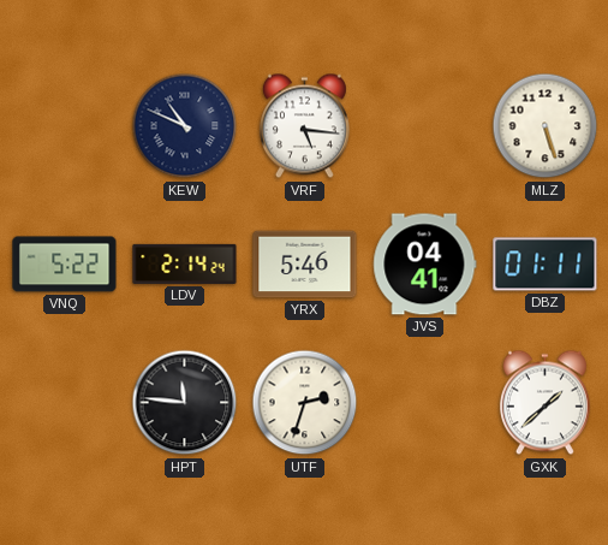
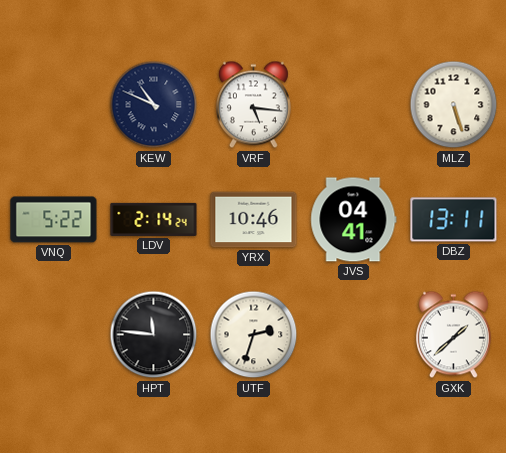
YRX: 5:46 -> 10:46 (254, 220)
DBZ: 01:11 -> 13:11 (454, 220)
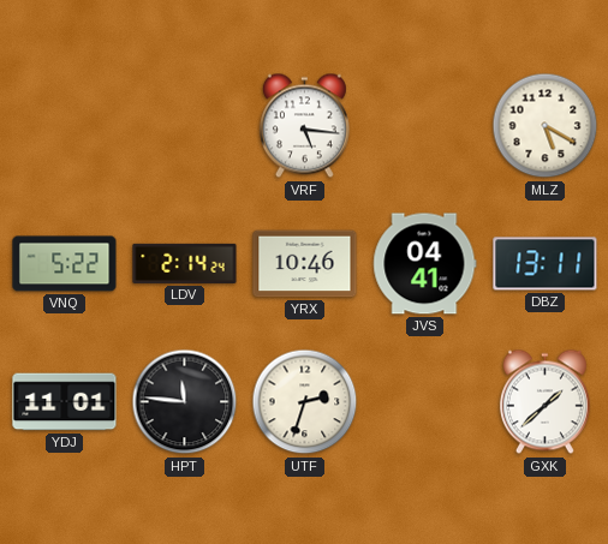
KEW: 10:49 -> none (154, 105)
MLZ: 5:27 -> 5:20 (546, 126)
YDJ: none -> 11:01 (65, 402)
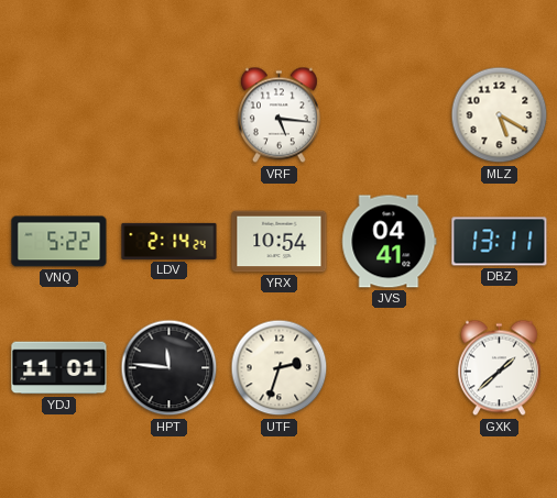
YRX: 10:46 -> 10:54 (280, 242)
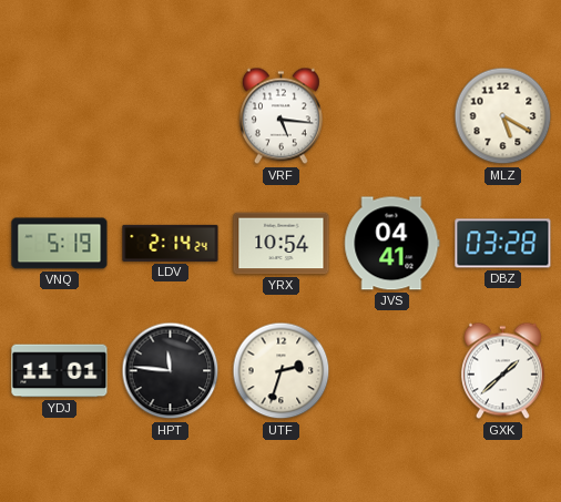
VNQ: 5:22 -> 5:19 (60, 244)
DBZ: 13:11 -> 03:28 (503, 244)
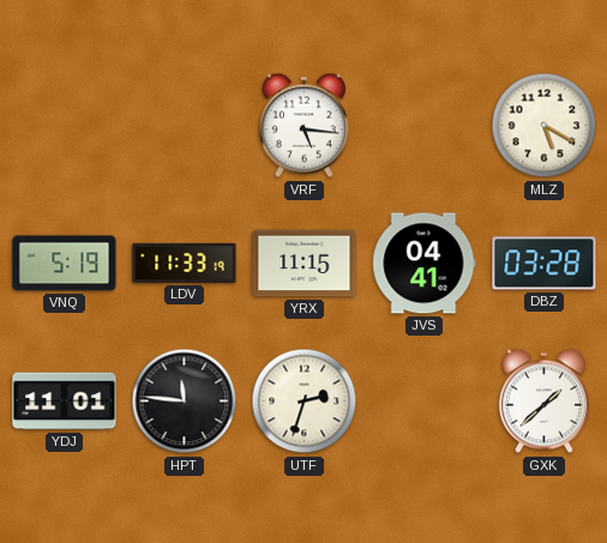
LDV: 2:14 -> 11:33 (185, 263)
YRX: 10:54 -> 11:15 (305, 264)
